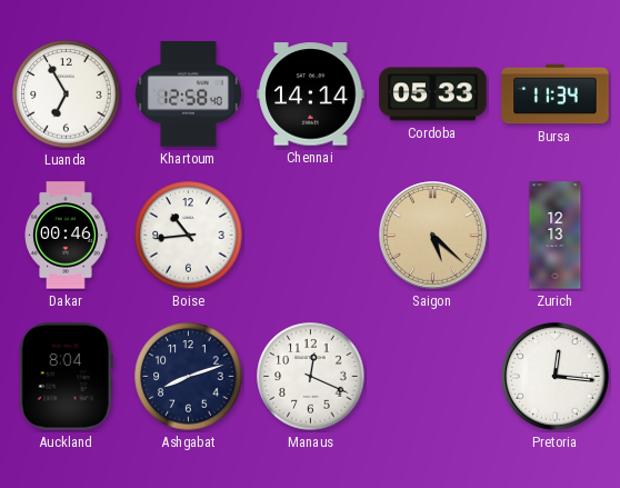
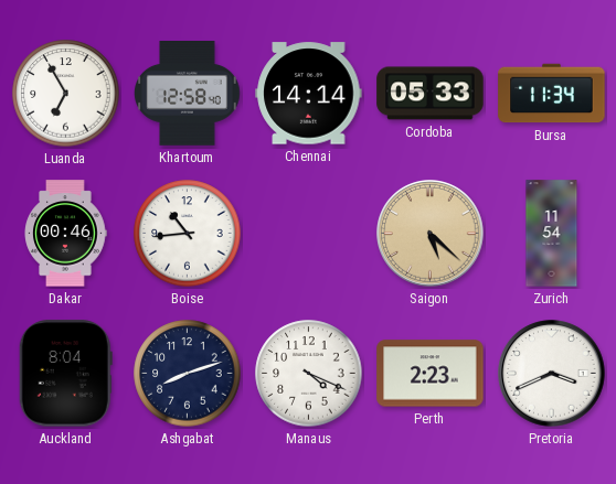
Zurich: 12:13 -> 11:54 (552, 234)
Manaus: 12:19 -> 4:19 (309, 374)
Perth: none -> 2:23 (431, 374)
Pretoria: 12:16 -> 3:41 (552, 374)
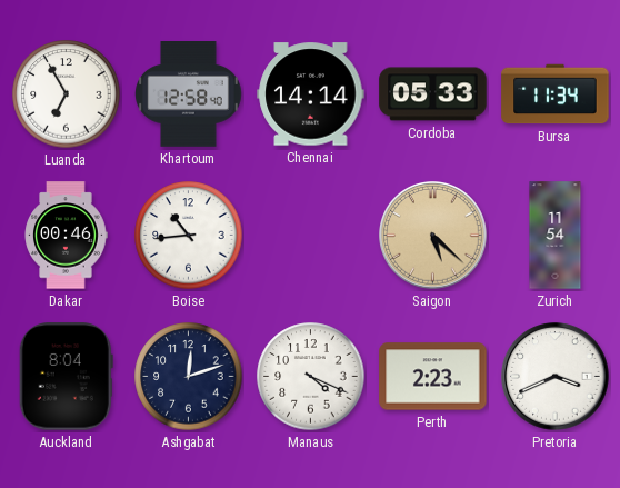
Ashgabat: 8:12 -> 12:12 (189, 377)
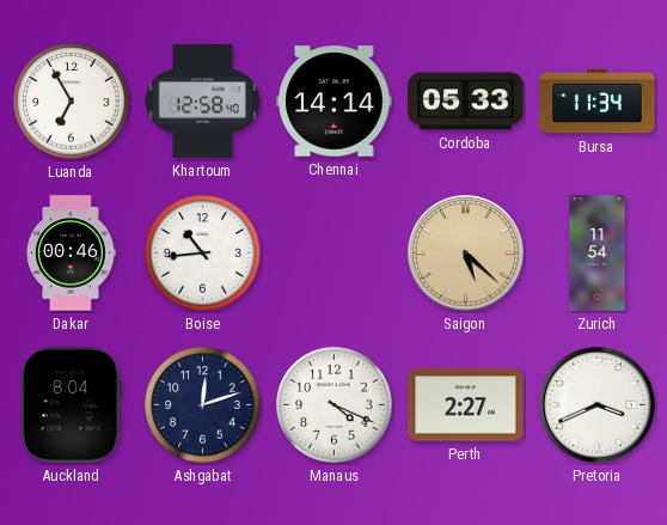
Perth: 2:23 -> 2:27 (466, 405)
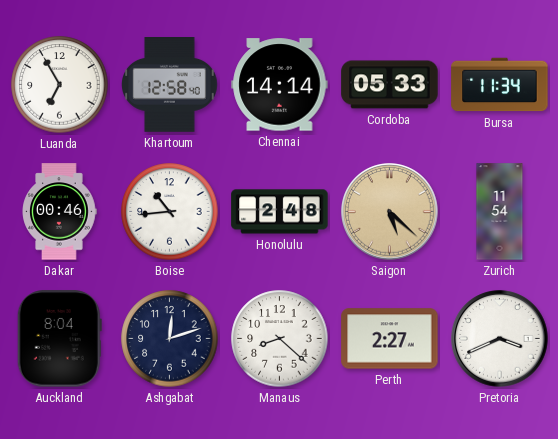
Honolulu: none -> 2:48 (280, 212)
Manaus: 4:19 -> 8:22 (280, 339)
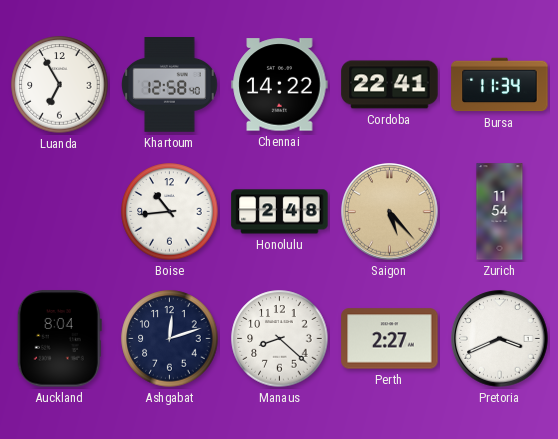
Chennai: 14:14 -> 14:22 (280, 85)
Cordoba: 05:33 -> 22:41 (390, 85)
Dakar: 00:46 -> none (59, 212)
Saigon: 5:22 -> 5:23 (390, 212)
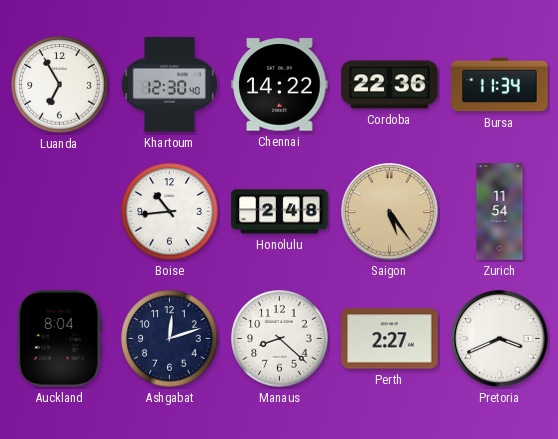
Khartoum: 12:58 -> 12:30 (170, 85)
Cordoba: 22:41 -> 22:36 (390, 85)
Saigon: 5:23 -> 5:24 (390, 212)
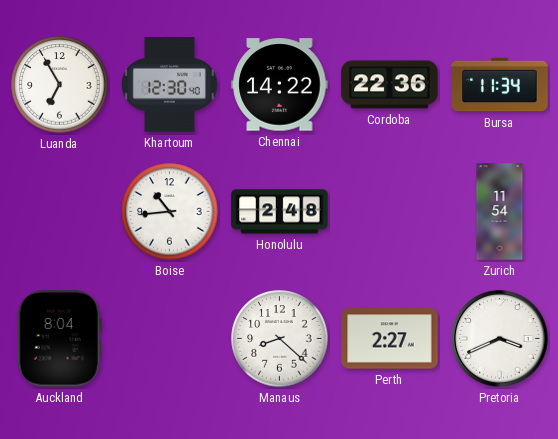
Saigon: 5:24 -> none (390, 212)
Ashgabat: 12:12 -> none (170, 339)
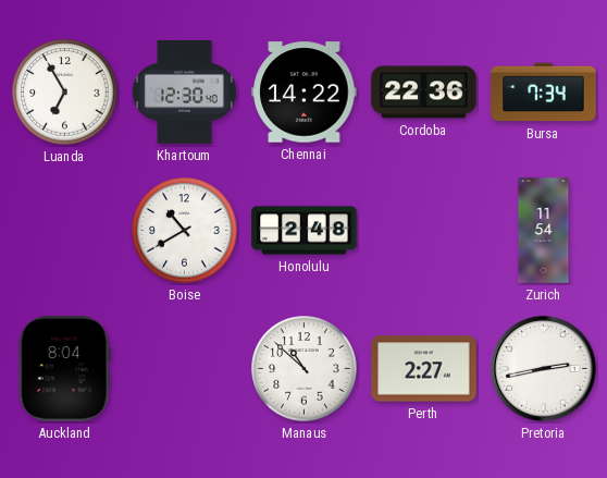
Bursa: 11:34 -> 7:34 (544, 93)
Boise: 10:44 -> 10:40 (185, 231)
Manaus: 8:22 -> 10:52 (305, 369)
Pretoria: 3:41 -> 2:43 (544, 369)
